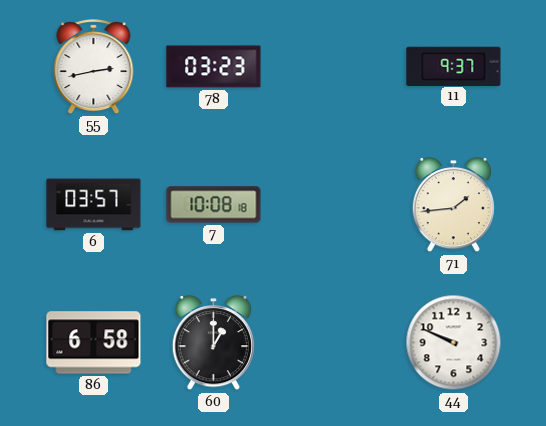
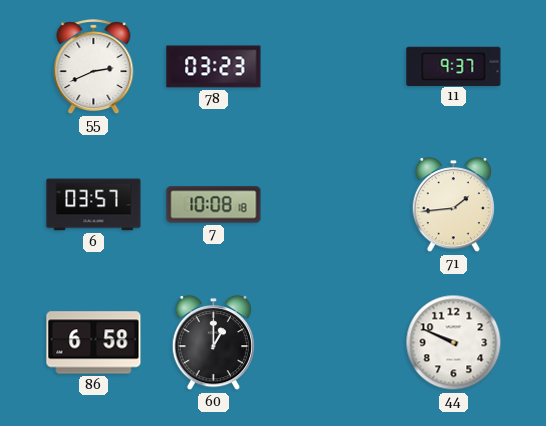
55: 2:43 -> 2:41 (94, 67)
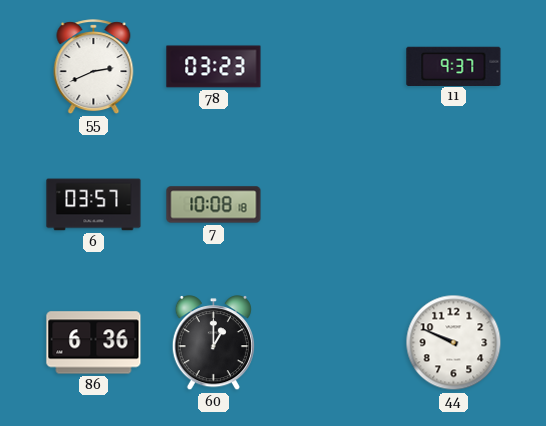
71: 1:44 -> none (453, 205)
86: 6:58 -> 6:36 (94, 343)
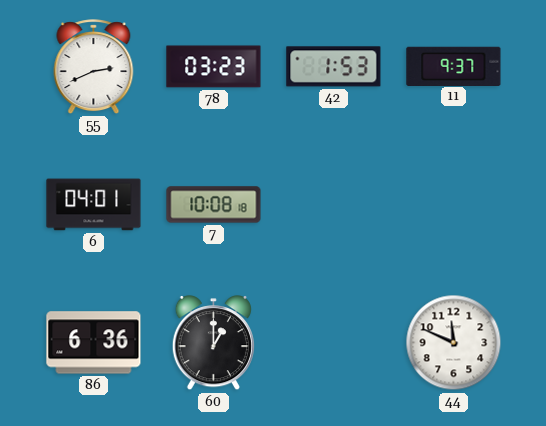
42: none -> 1:53 (334, 67)
6: 03:57 -> 04:01 (94, 205)
44: 9:49 -> 11:49 (454, 343)
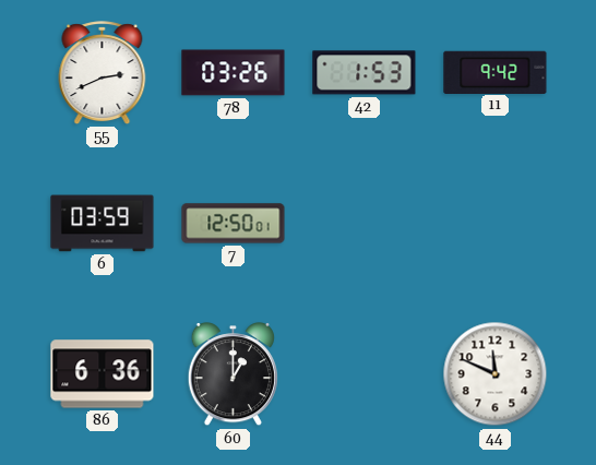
78: 03:23 -> 03:26 (234, 73)
11: 9:37 -> 9:42 (496, 72)
6: 04:01 -> 03:59 (103, 224)
7: 10:08 -> 12:50 (234, 224)
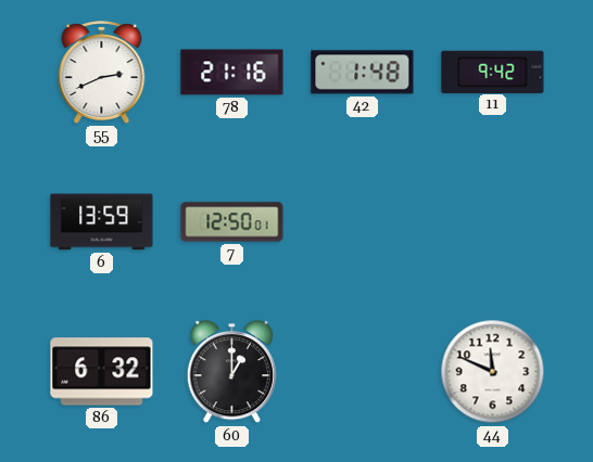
78: 03:26 -> 21:16 (232, 73)
42: 1:53 -> 1:48 (363, 73)
6: 03:59 -> 13:59 (102, 222)
86: 6:36 -> 6:32 (102, 372)
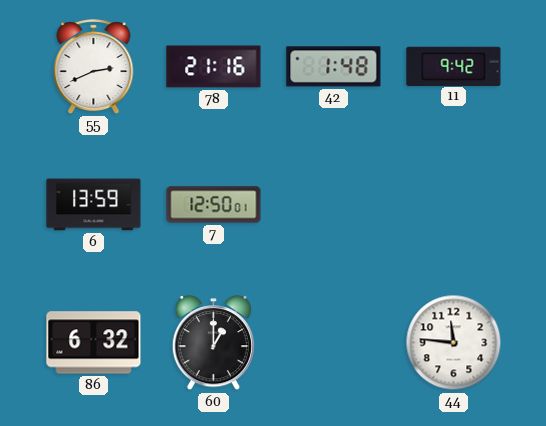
44: 11:49 -> 11:46 (454, 343)
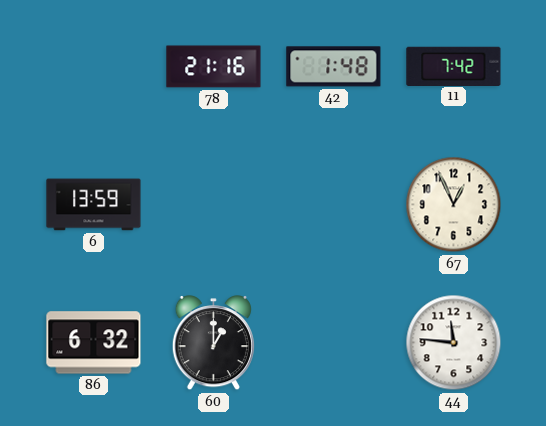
55: 2:41 -> none (94, 67)
11: 9:42 -> 7:42 (454, 66)
7: 12:50 -> none (214, 205)
67: none -> 12:56 (454, 205)
